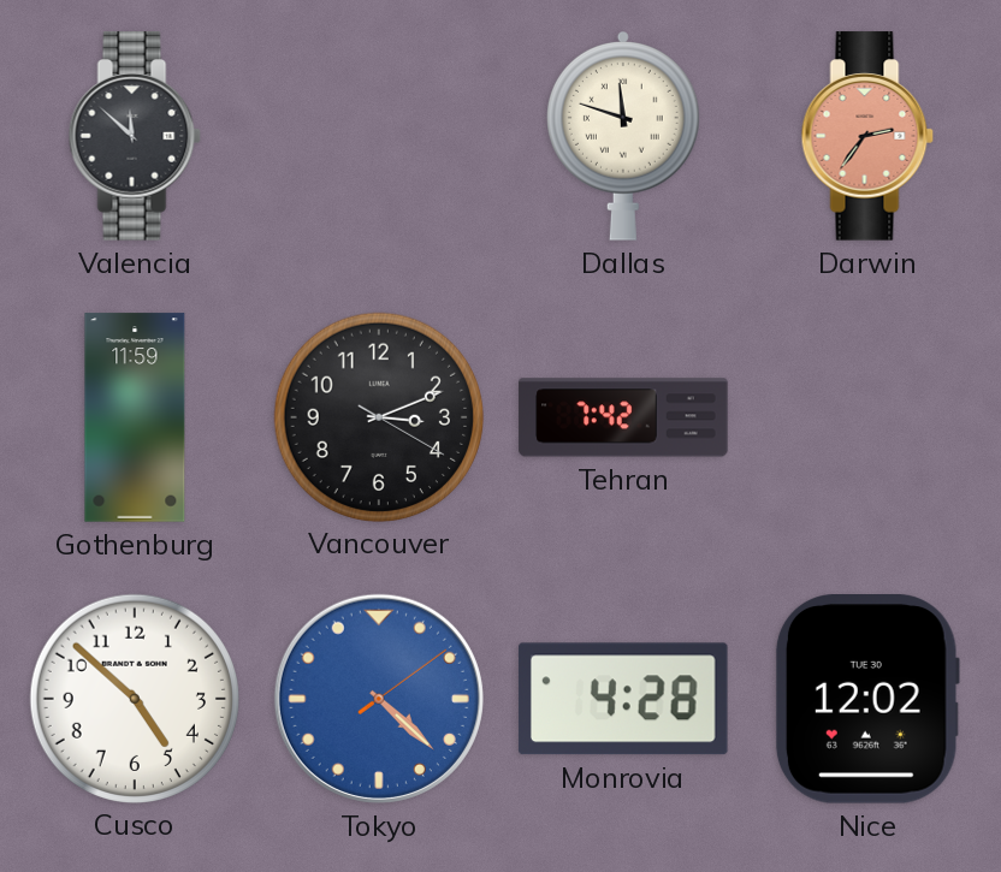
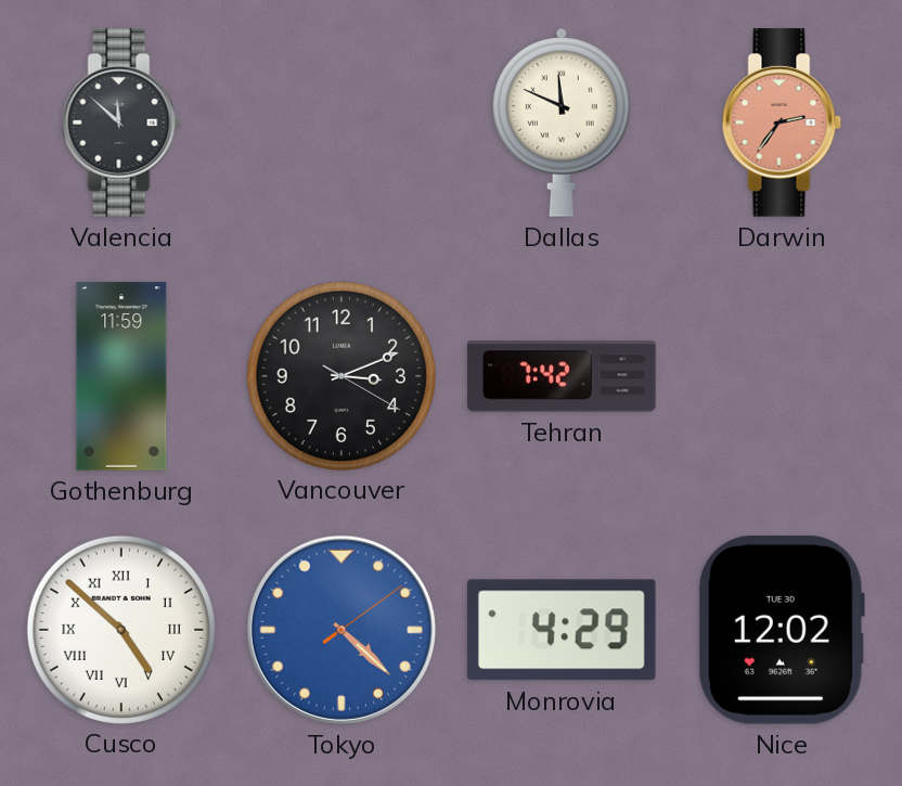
Dallas: 11:48 -> 11:49 (562, 124)
Cusco numerals: Arabic -> Roman (120, 629)
Monrovia: 4:28 -> 4:29 (562, 630)
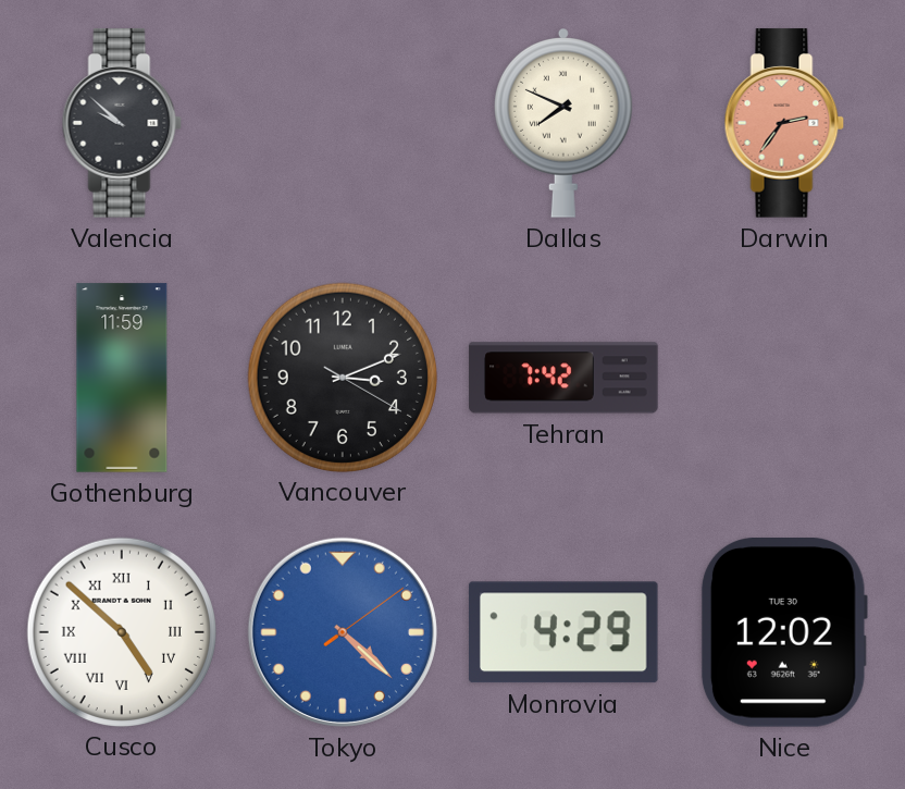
Valencia: 11:52 -> 9:52 (122, 123)
Dallas: 11:49 -> 7:49 (563, 124)
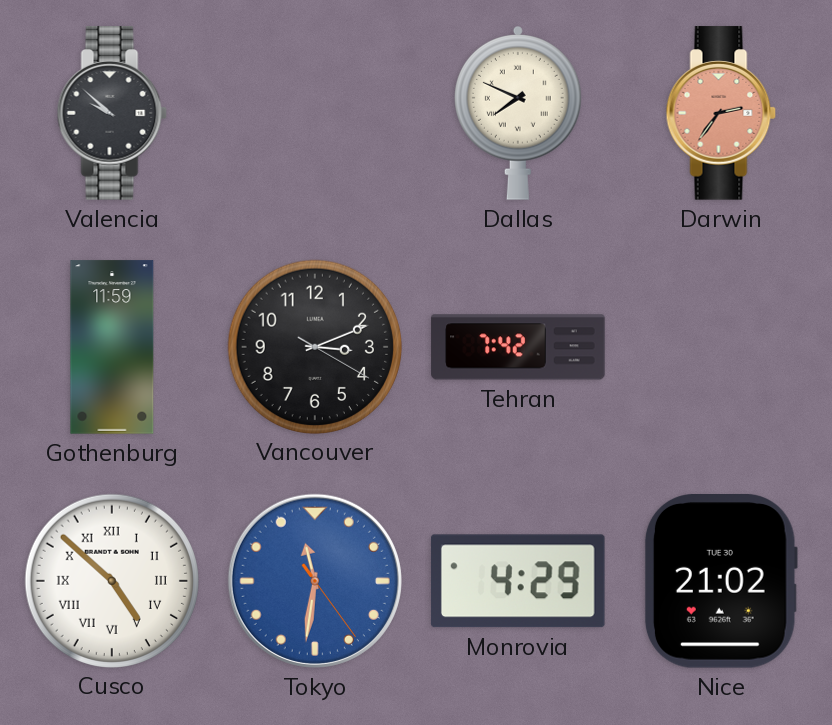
Tokyo: 4:22 -> 11:31 (315, 581)
Nice: 12:02 -> 21:02 (721, 582)
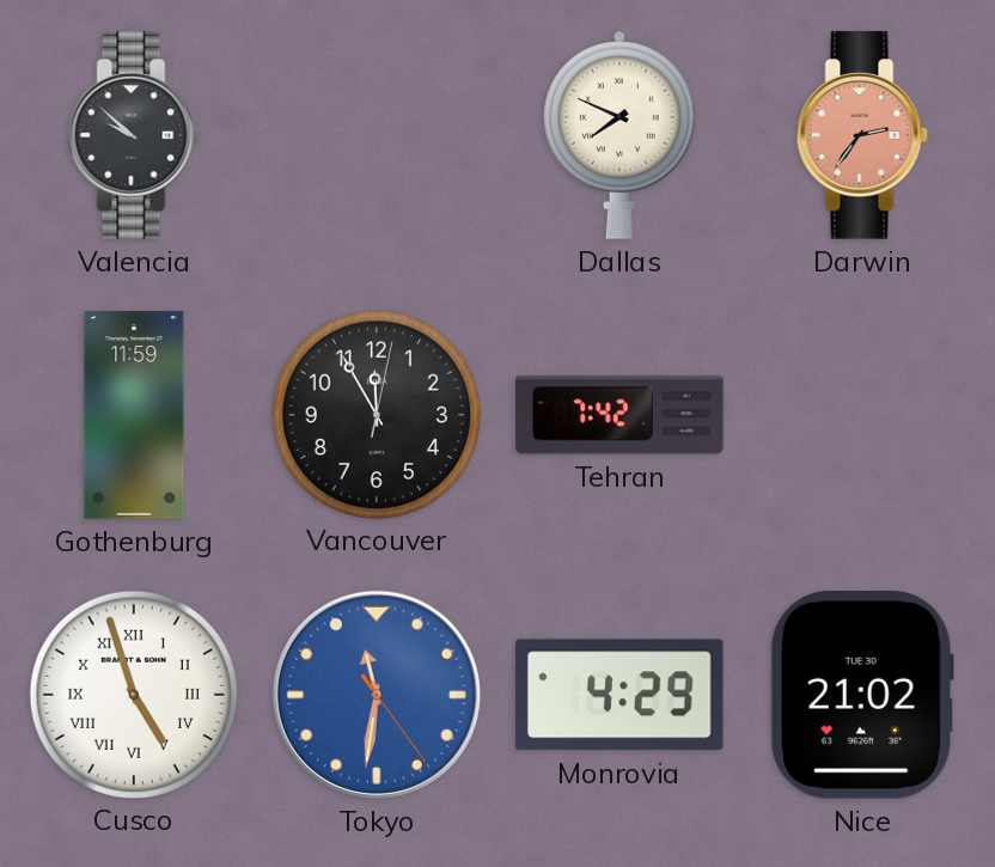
Vancouver: 3:11 -> 11:55 (376, 414)
Cusco: 4:52 -> 4:57 (133, 694)
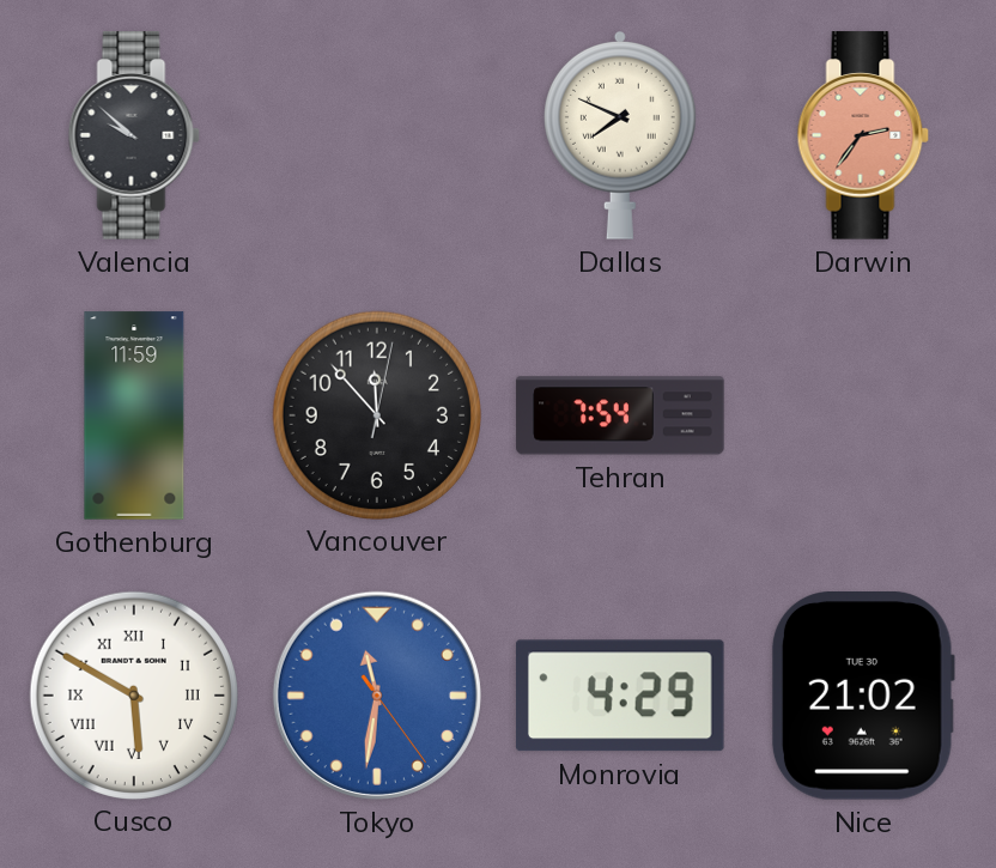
Vancouver: 11:55 -> 11:53 (376, 414)
Tehran: 7:42 -> 7:54 (620, 415)
Cusco: 4:57 -> 5:50 (133, 694)
